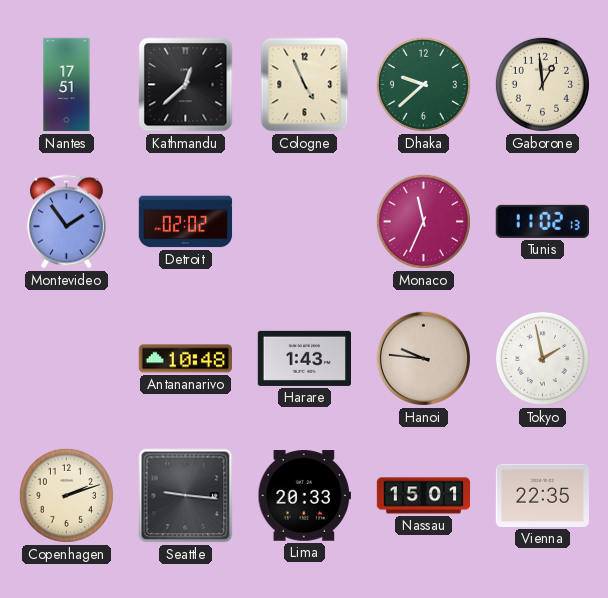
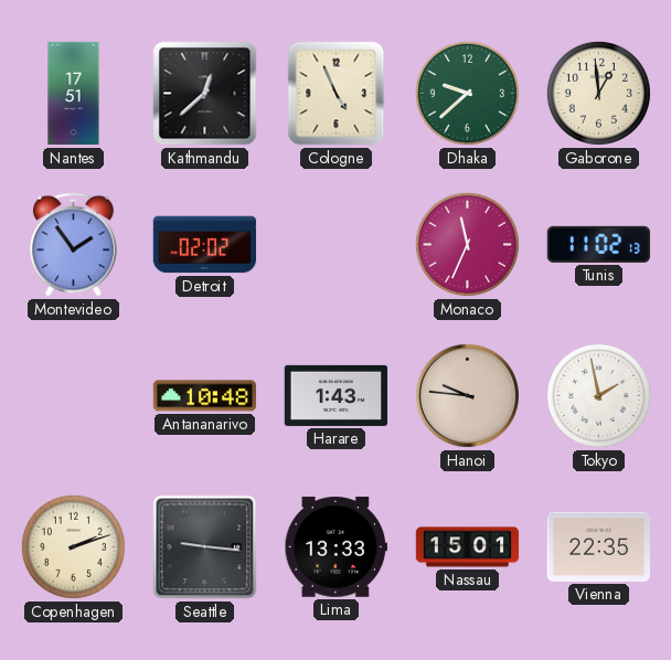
Lima: 20:33 -> 13:33 (335, 547)
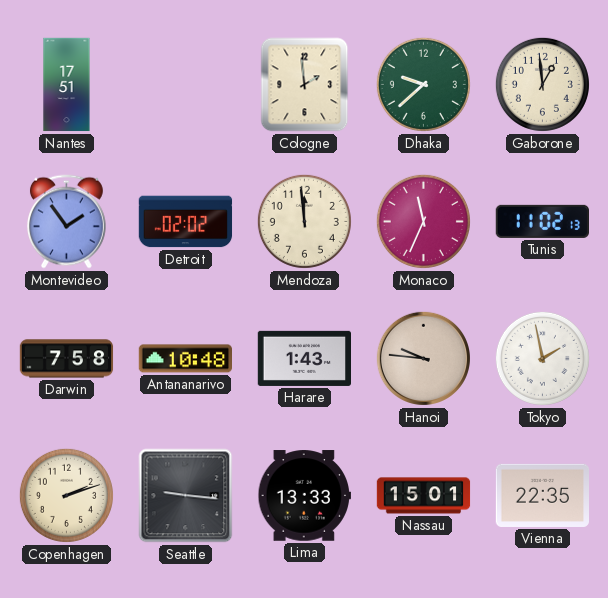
Kathmandu: 12:38 -> none (205, 94)
Cologne: 4:56 -> 1:59 (305, 85)
Mendoza: none -> 11:59 (304, 221)
Darwin: none -> 7:58 (67, 359)
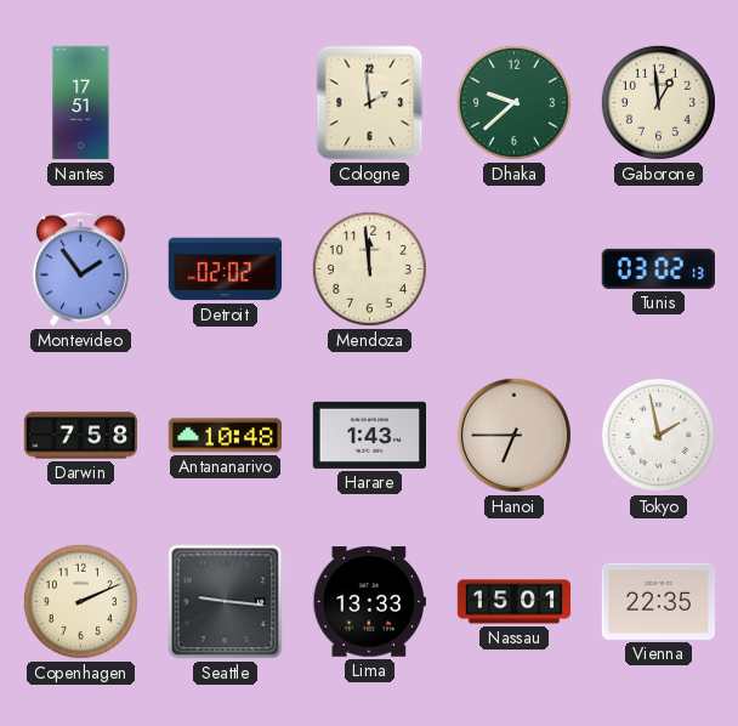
Monaco: 11:34 -> none (423, 221)
Tunis: 11:02 -> 03:02 (658, 268)
Hanoi: 9:46 -> 6:45 (513, 435)
Copenhagen: 2:12 -> 2:11 (80, 601)
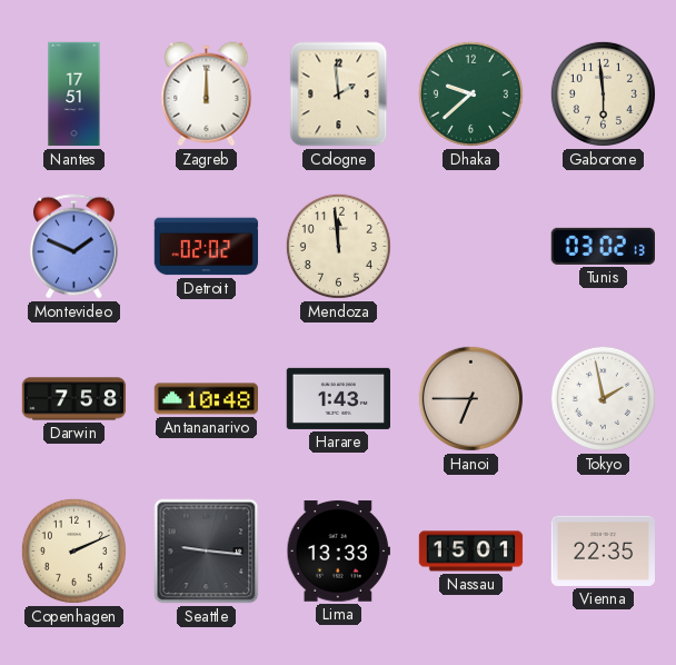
Zagreb: none -> 12:00 (207, 95)
Gaborone: 12:59 -> 5:59 (603, 93)
Montevideo: 1:54 -> 1:49 (73, 247)
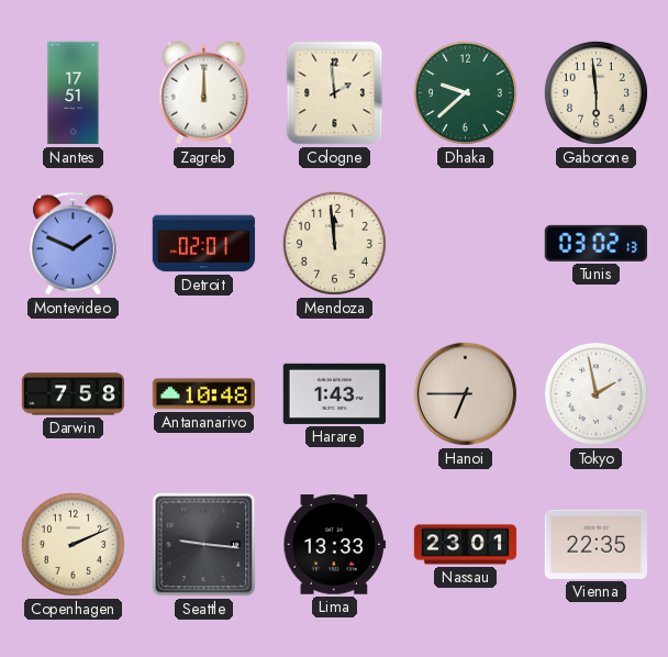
Detroit: 02:02 -> 02:01 (204, 244)
Nassau: 15:01 -> 23:01 (466, 545)
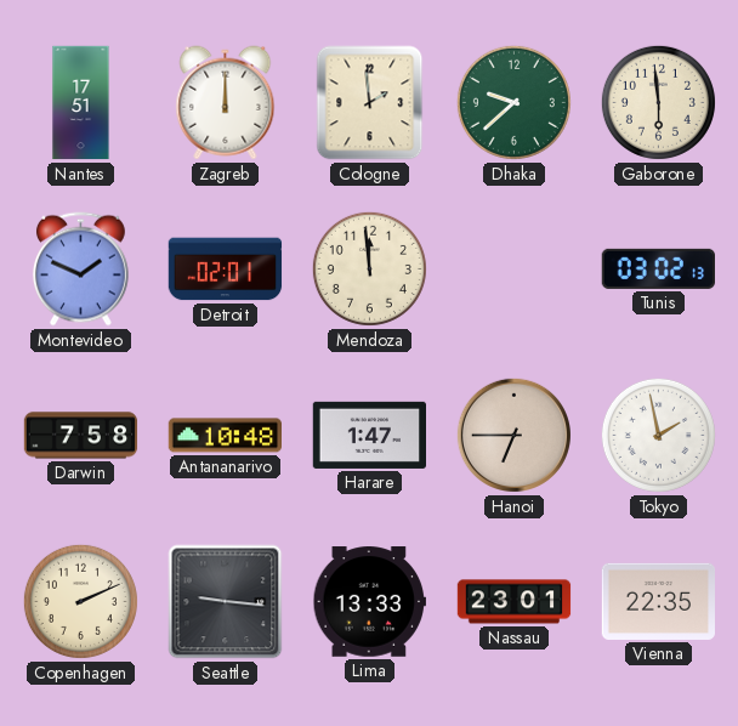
Harare: 1:43 -> 1:47 (370, 435)
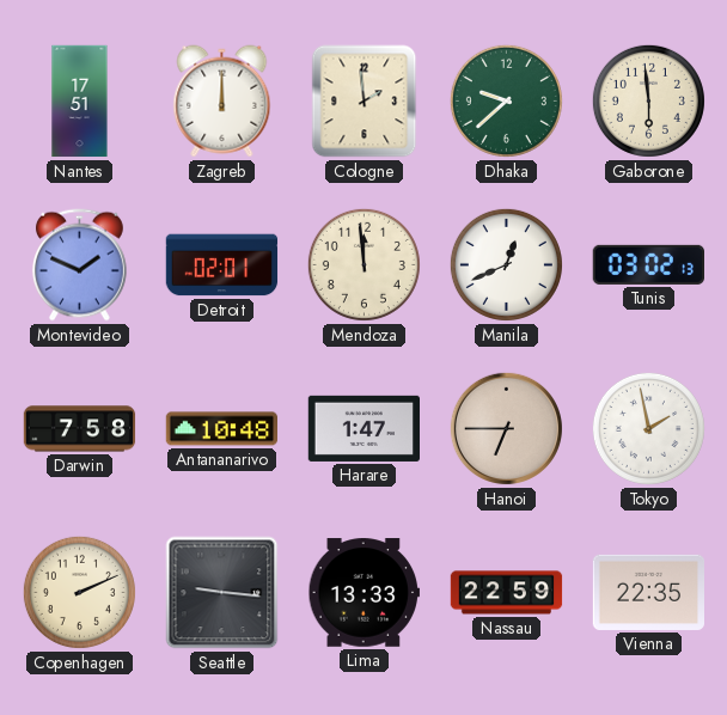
Manila: none -> 12:41 (506, 264)
Nassau: 23:01 -> 22:59 (507, 593)
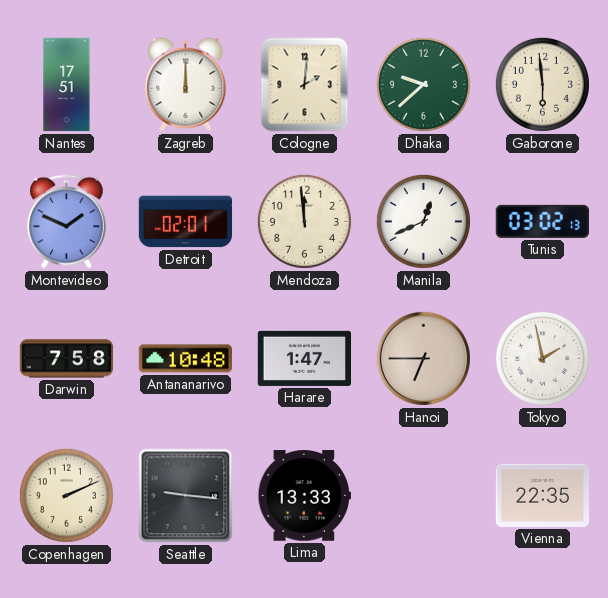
Cologne: 1:59 -> 2:01 (305, 85)
Nassau: 22:59 -> none (507, 593)
